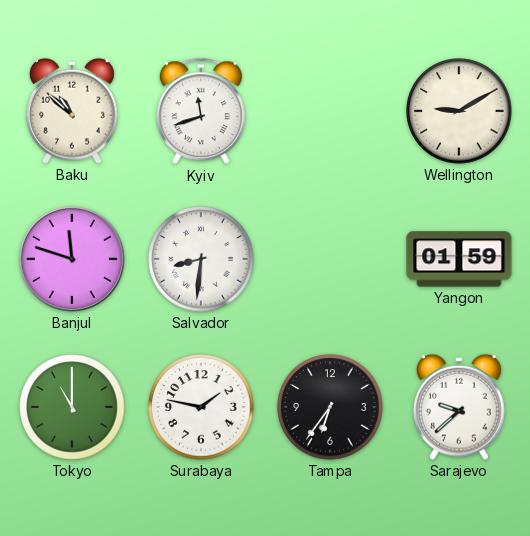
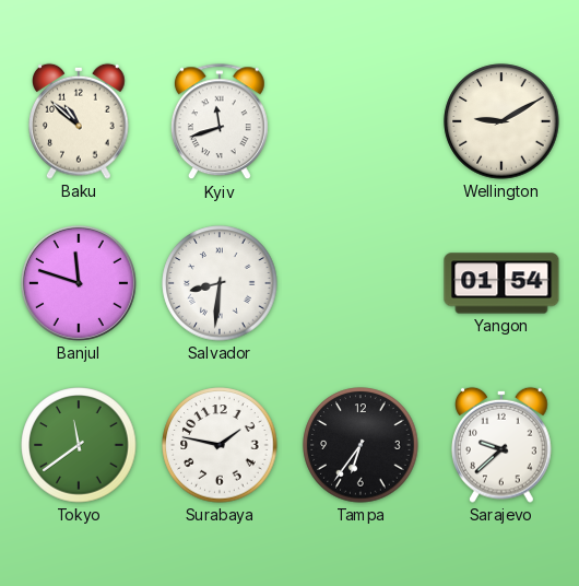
Yangon: 01:59 -> 01:54 (501, 283)
Tokyo: 11:00 -> 11:39 (79, 445)
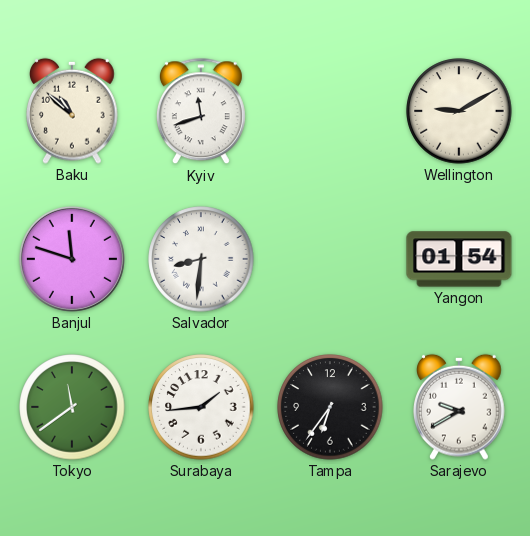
Surabaya: 1:47 -> 1:44 (201, 407)
Sarajevo: 9:38 -> 9:40 (460, 407)
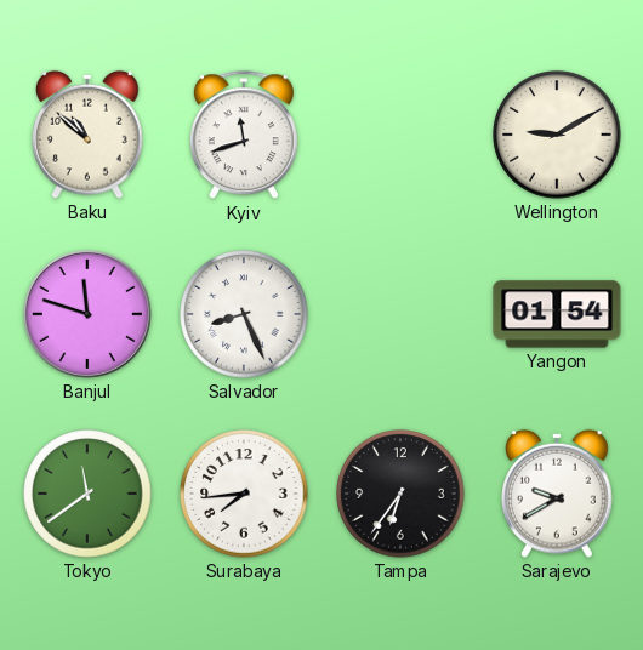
Salvador: 8:31 -> 8:26 (244, 314)
Surabaya: 1:44 -> 7:44 (244, 494)
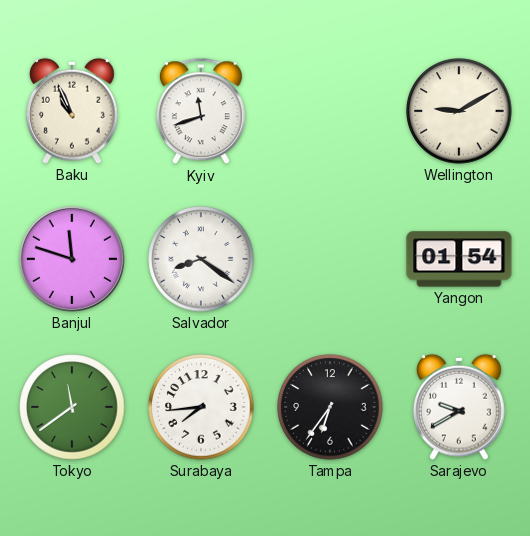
Baku: 10:52 -> 10:56 (73, 111)
Salvador: 8:26 -> 8:21 (201, 259)
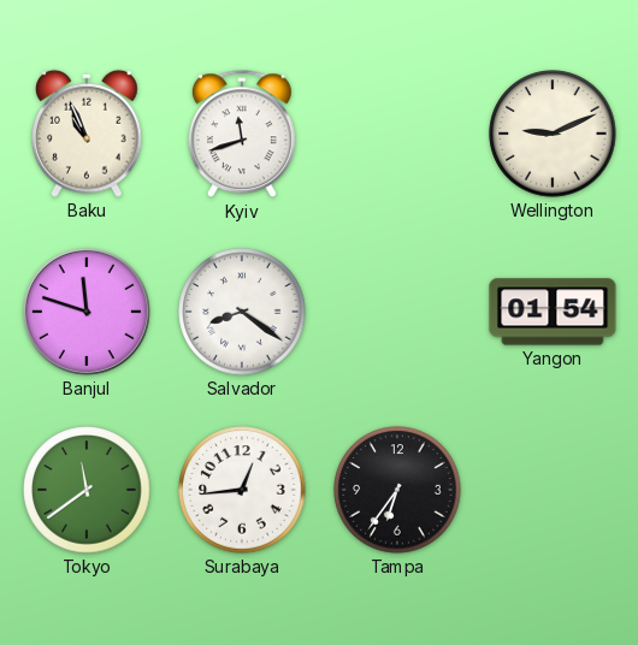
Wellington: 9:10 -> 9:11 (553, 134)
Surabaya: 7:44 -> 12:44 (242, 490)
Sarajevo: 9:40 -> none (460, 407)
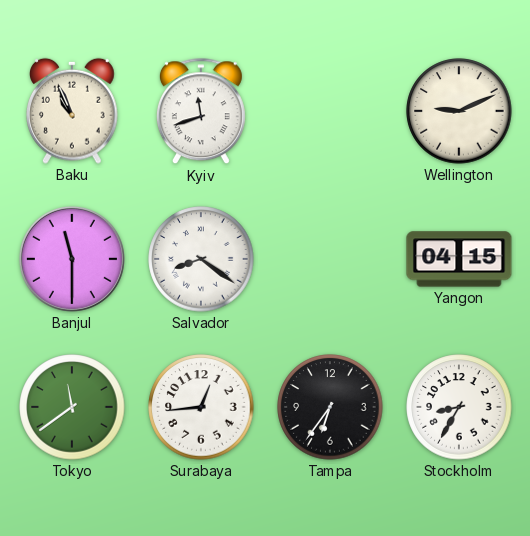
Banjul: 11:48 -> 11:30 (72, 259)
Yangon: 01:54 -> 04:15 (459, 259)
Stockholm: none -> 8:35 (459, 407)
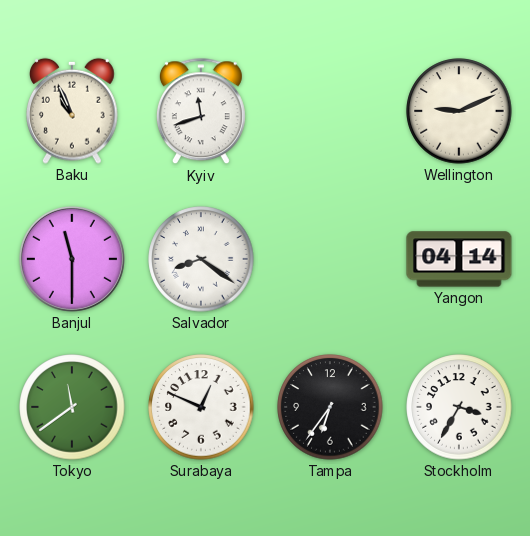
Yangon: 04:15 -> 04:14 (459, 259)
Surabaya: 12:44 -> 12:49 (201, 407)
Stockholm: 8:35 -> 3:35 (459, 407)
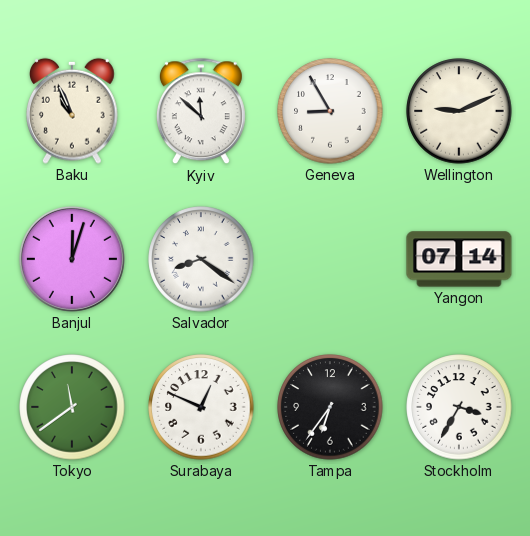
Kyiv: 11:42 -> 11:52 (201, 112)
Geneva: none -> 8:55 (330, 111)
Banjul: 11:30 -> 12:03 (72, 259)
Yangon: 04:14 -> 07:14 (459, 259)
